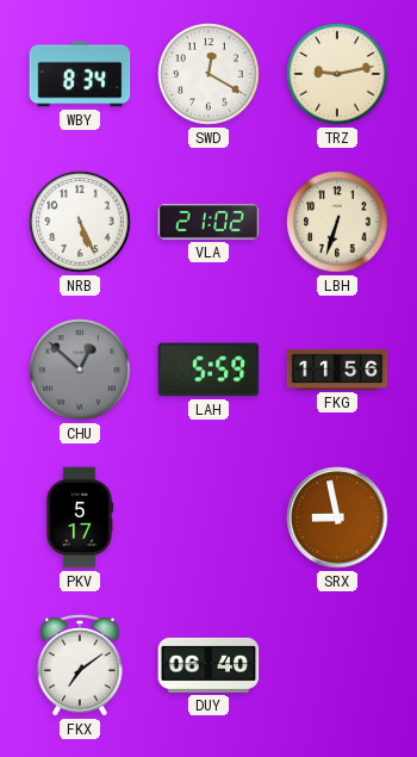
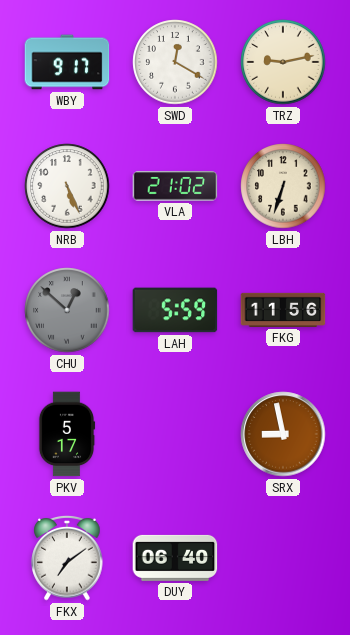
WBY: 8:34 -> 9:17 (67, 62)
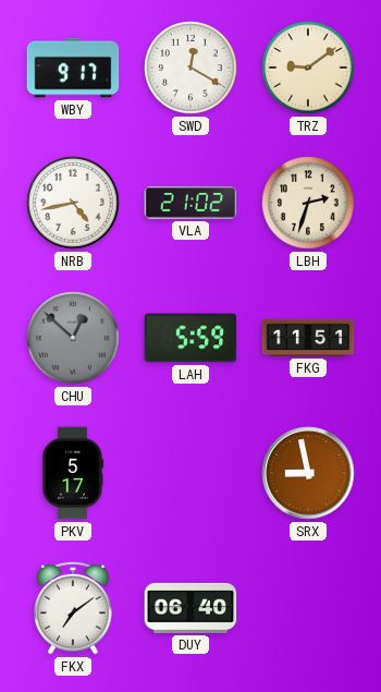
TRZ: 9:13 -> 9:09 (308, 68)
NRB: 5:26 -> 4:43 (73, 203)
LBH: 6:33 -> 2:33 (308, 203)
FKG: 11:56 -> 11:51 (308, 338)
